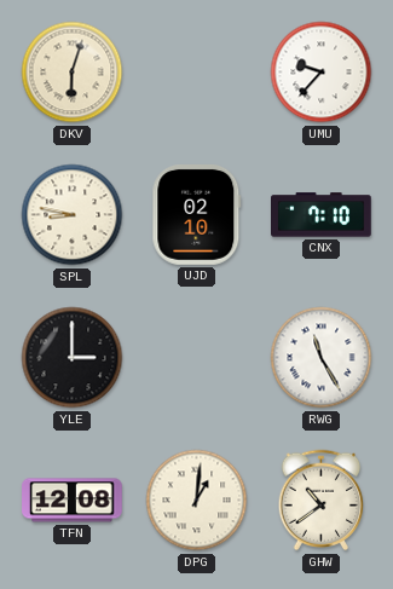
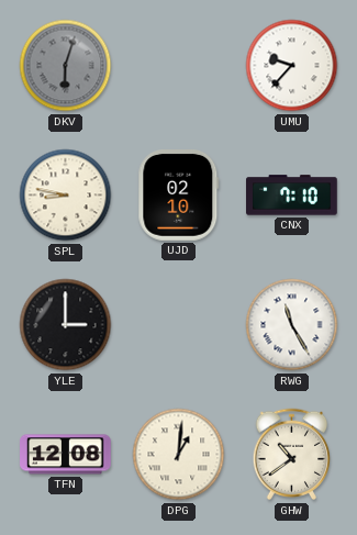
DKV dial: cream -> grey (66, 66)
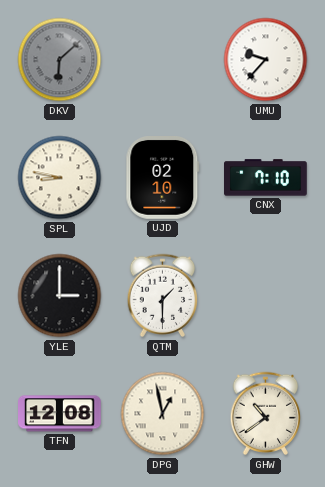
DKV: 6:03 -> 6:08 (60, 60)
QTM: none -> 1:30 (163, 296)
RWG: 11:25 -> none (292, 325)
DPG: 1:01 -> 12:58 (163, 414)
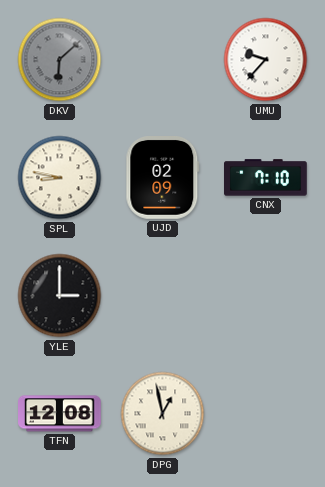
UJD: 02:10 -> 02:09 (163, 178)
QTM: 1:30 -> none (163, 296)
GHW: 10:39 -> none (266, 414)
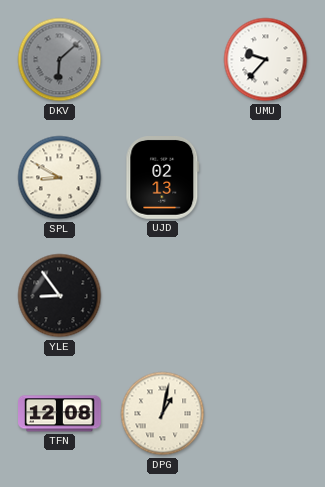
SPL: 8:47 -> 8:50 (60, 178)
UJD: 02:09 -> 02:13 (163, 178)
CNX: 7:10 -> none (266, 178)
YLE: 3:00 -> 8:54 (60, 296)
DPG: 12:58 -> 1:02 (163, 414)
